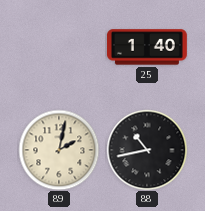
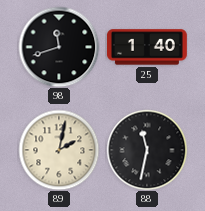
98: none -> 11:42 (59, 47)
88: 10:43 -> 11:32 (147, 150)
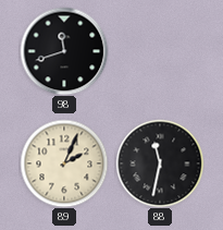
25: 1:40 -> none (147, 47)
89: 2:02 -> 2:04 (64, 164)
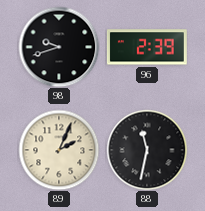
98: 11:42 -> 9:42 (59, 47)
96: none -> 2:39 (147, 47)
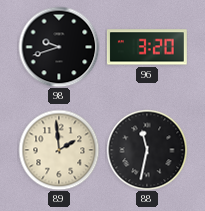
96: 2:39 -> 3:20 (147, 47)
89: 2:04 -> 1:59 (59, 150)
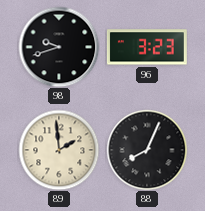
96: 3:20 -> 3:23 (147, 47)
88: 11:32 -> 8:04 (147, 150)
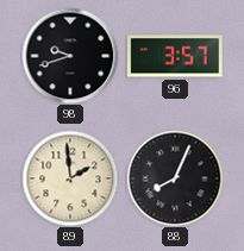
96: 3:23 -> 3:57 (175, 56)
